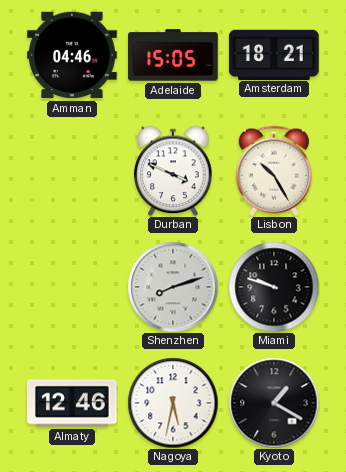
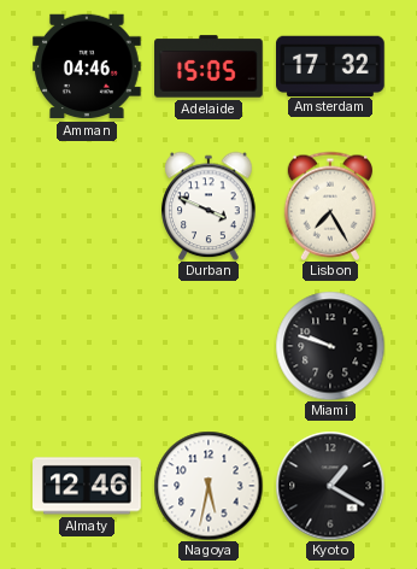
Amsterdam: 18:21 -> 17:32 (331, 65)
Lisbon: 10:25 -> 7:25 (329, 206)
Shenzhen: 8:12 -> none (173, 287)
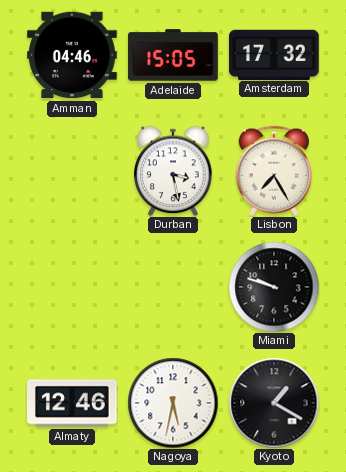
Durban: 3:49 -> 3:28 (173, 171)
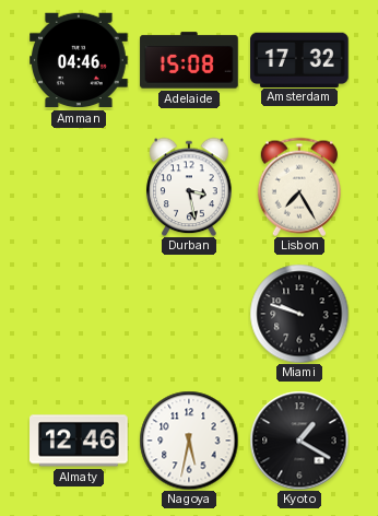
Adelaide: 15:05 -> 15:08 (189, 60)
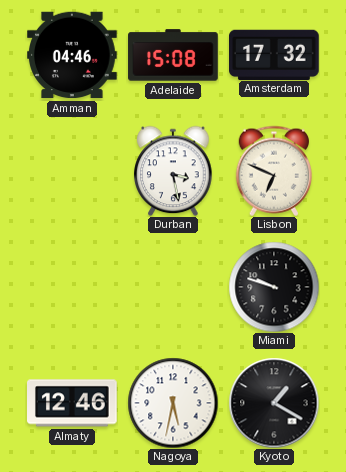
Lisbon: 7:25 -> 6:49 (273, 171)
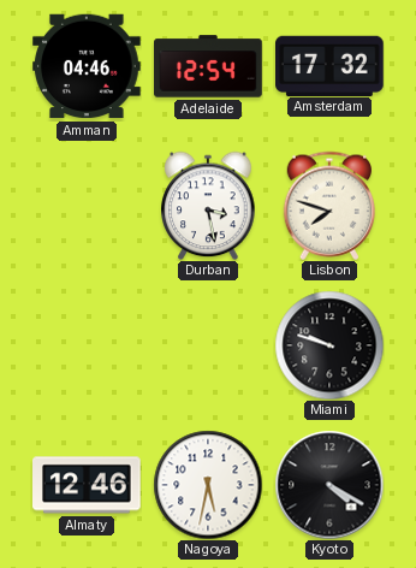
Adelaide: 15:08 -> 12:54 (208, 66)
Lisbon: 6:49 -> 7:48 (328, 206)
Kyoto: 1:20 -> 4:20 (329, 485)
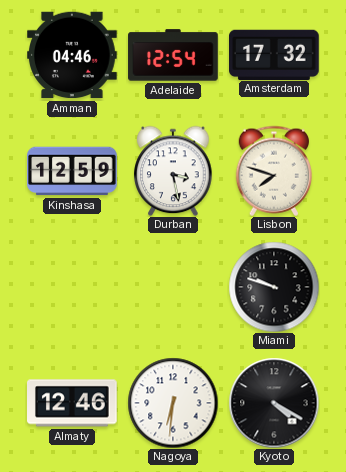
Kinshasa: none -> 12:59 (72, 171)
Nagoya: 5:32 -> 6:31 (173, 403)
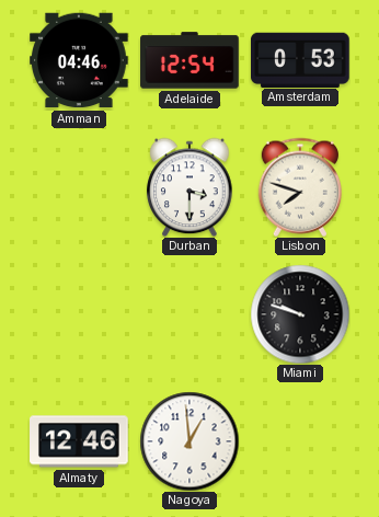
Amsterdam: 17:32 -> 0:53 (301, 59)
Kinshasa: 12:59 -> none (72, 171)
Durban: 3:28 -> 3:30 (190, 187)
Nagoya: 6:31 -> 12:59 (190, 441)
Kyoto: 4:20 -> none (274, 403)
